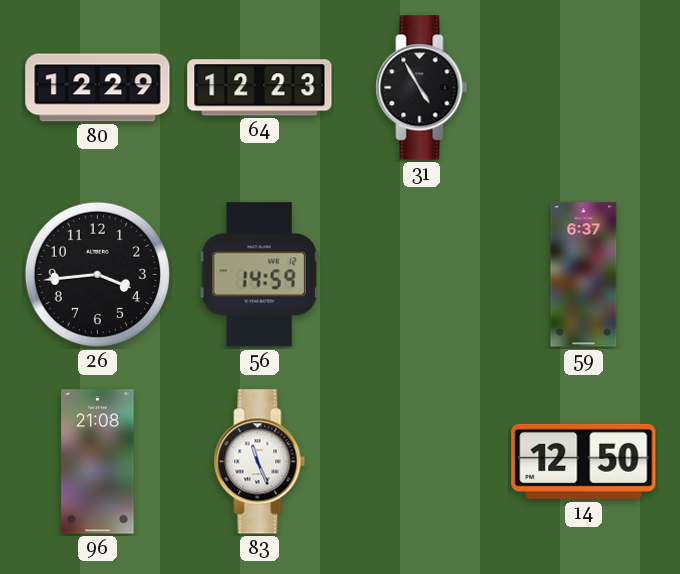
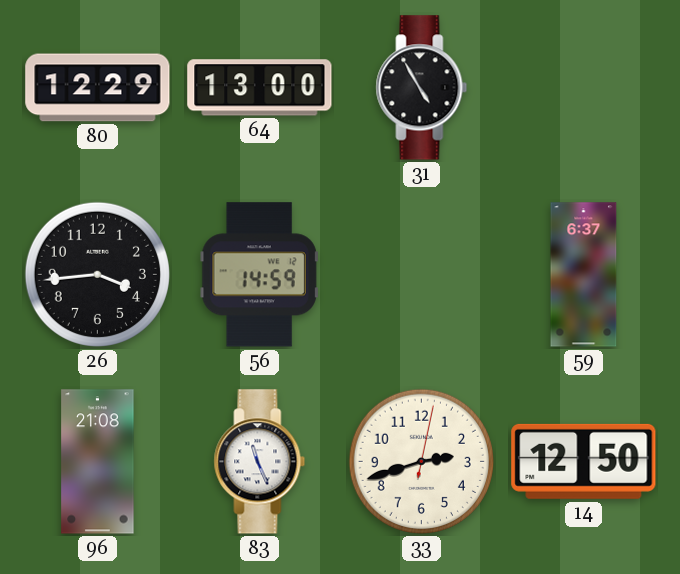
64: 12:23 -> 13:00 (260, 88)
33: none -> 2:42 (421, 461)
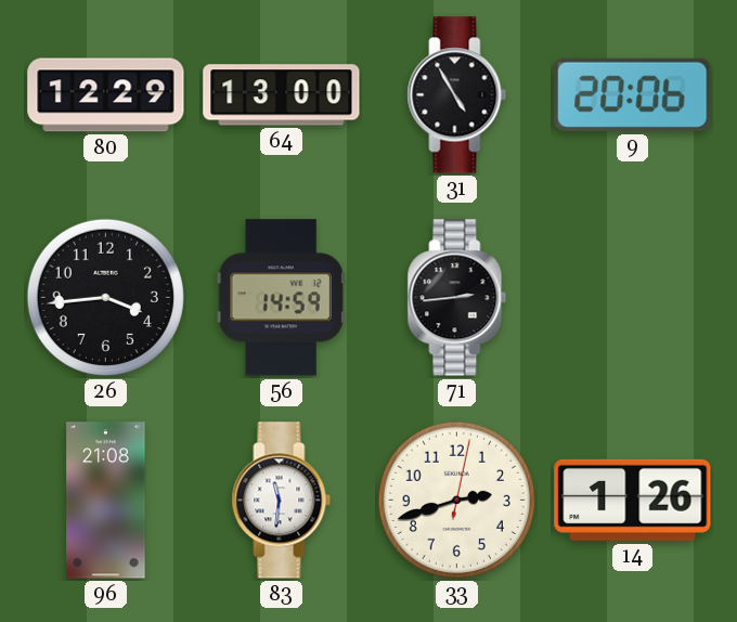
9: none -> 20:06 (633, 94)
71: none -> 2:44 (457, 298)
59: 6:37 -> none (584, 275)
83: 11:26 -> 11:31 (282, 501)
14: 12:50 -> 1:26 (633, 500)
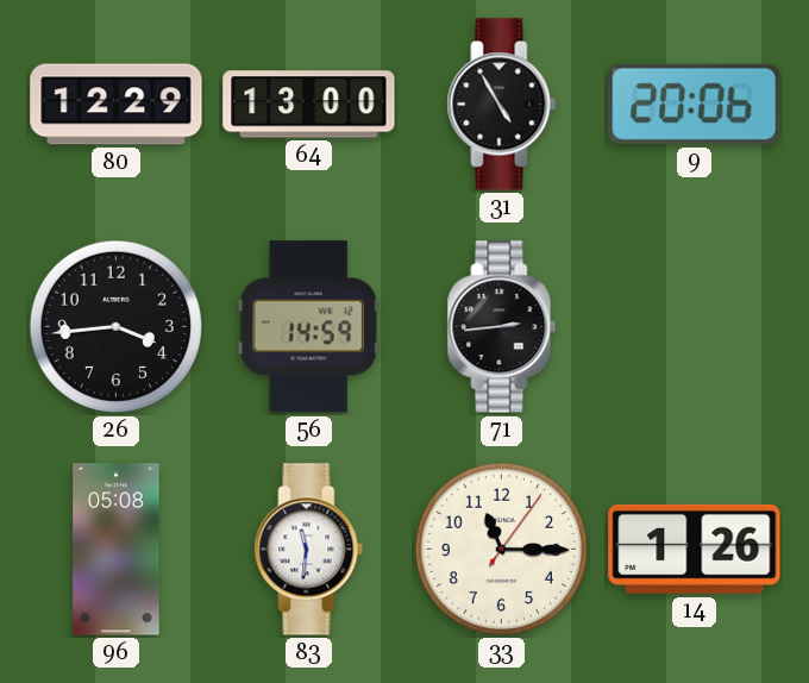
96: 21:08 -> 05:08 (117, 550)
33: 2:42 -> 11:15 (501, 549)
